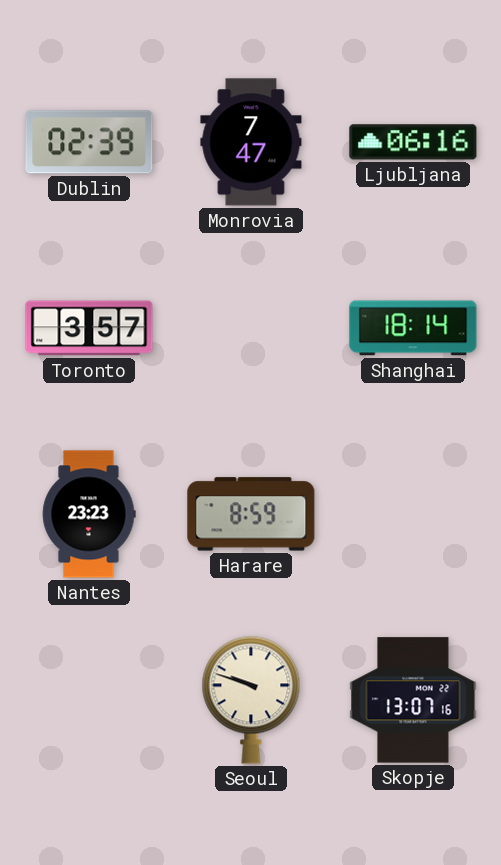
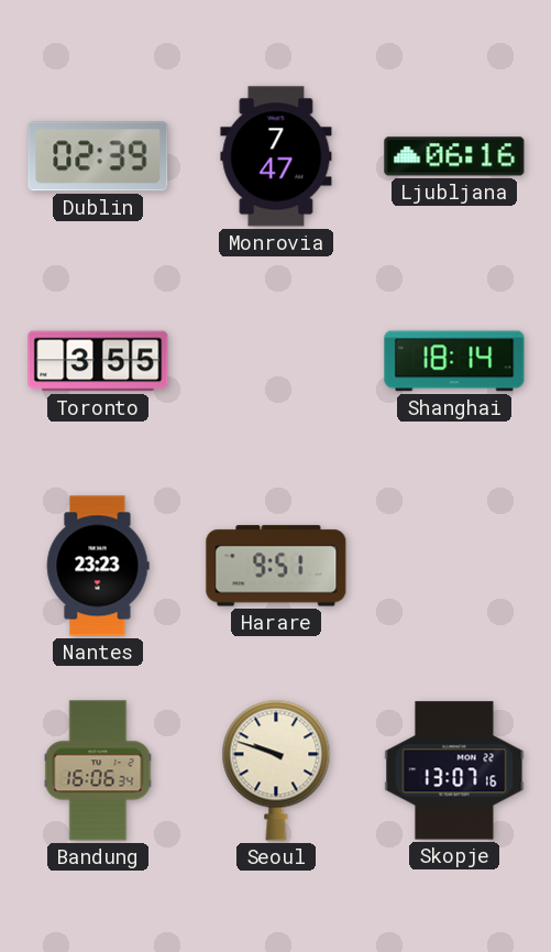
Toronto: 3:57 -> 3:55 (98, 361)
Harare: 8:59 -> 9:51 (276, 566)
Bandung: none -> 16:06 (98, 770)
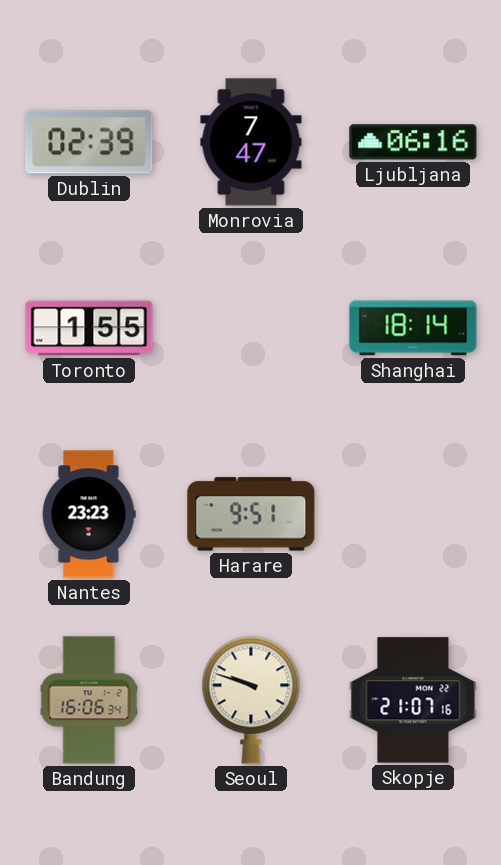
Toronto: 3:55 -> 1:55 (89, 328)
Skopje: 13:07 -> 21:07 (413, 700)
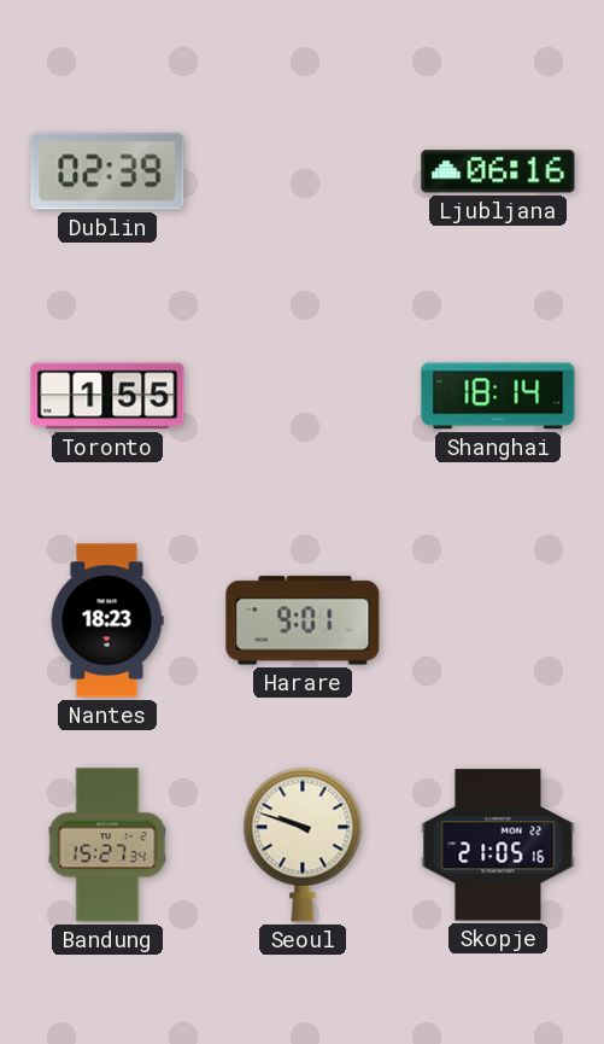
Monrovia: 7:47 -> none (251, 142)
Nantes: 23:23 -> 18:23 (107, 620)
Harare: 9:51 -> 9:01 (303, 620)
Bandung: 16:06 -> 15:27 (107, 845)
Skopje: 21:07 -> 21:05 (498, 845)
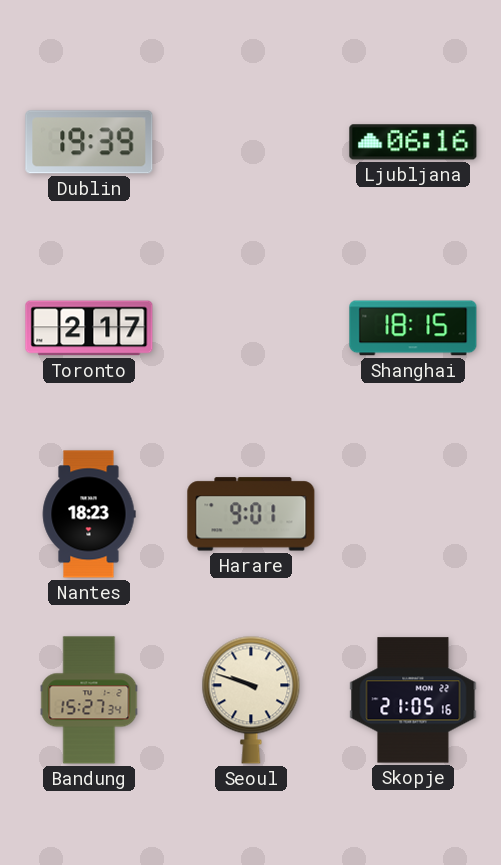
Dublin: 02:39 -> 19:39 (89, 142)
Toronto: 1:55 -> 2:17 (89, 328)
Shanghai: 18:14 -> 18:15 (413, 328)
